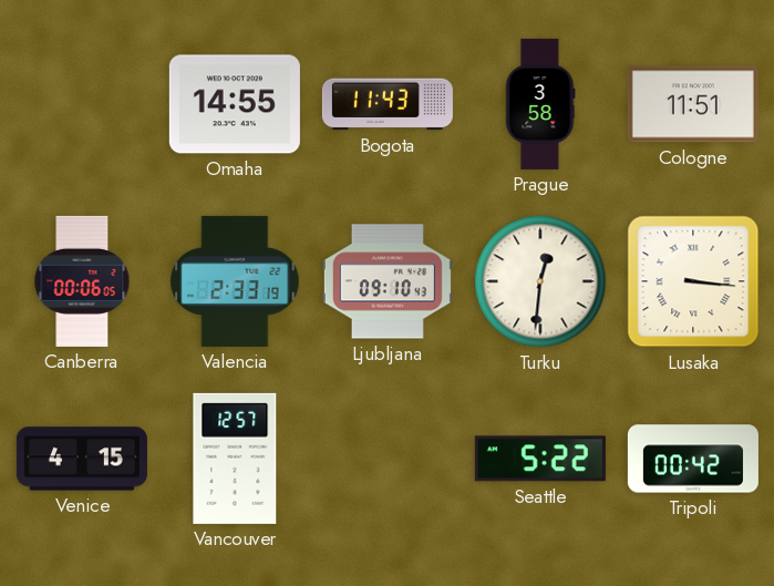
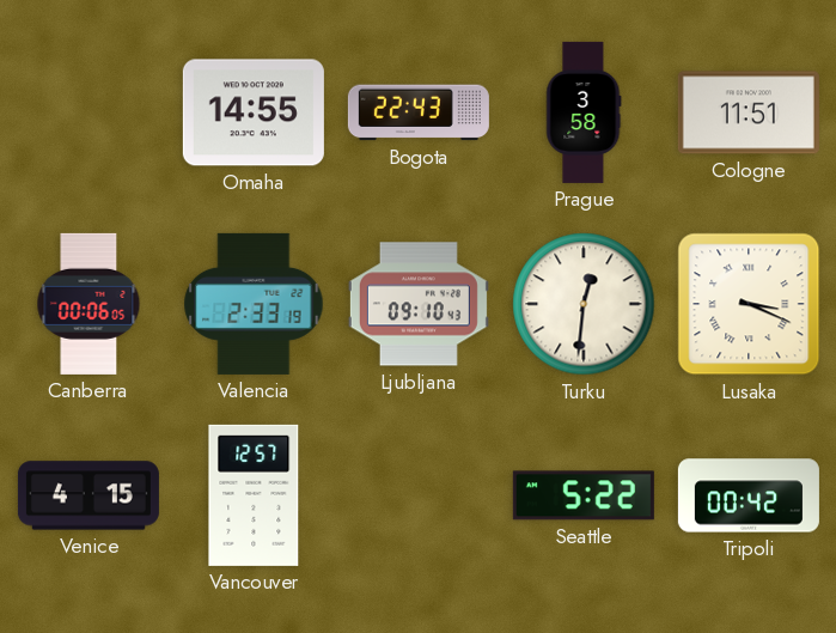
Bogota: 11:43 -> 22:43 (419, 112)
Lusaka: 3:16 -> 3:19 (749, 304)
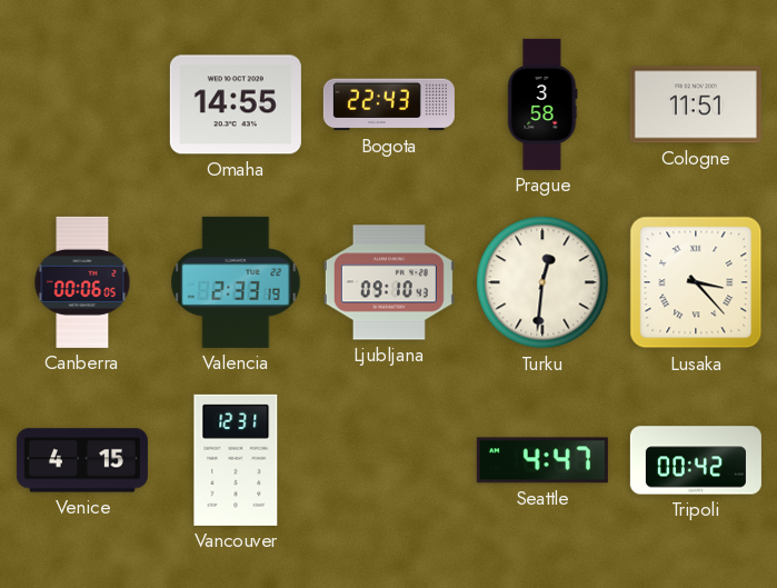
Lusaka: 3:19 -> 3:23 (696, 282)
Vancouver: 12:57 -> 12:31 (236, 460)
Seattle: 5:22 -> 4:47 (542, 460)
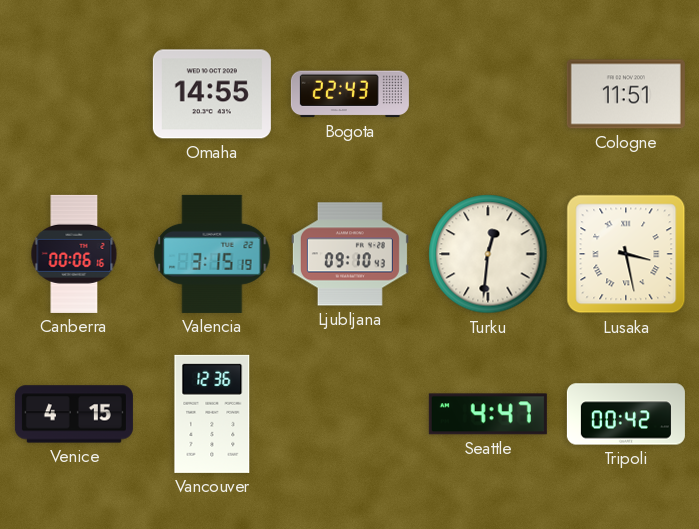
Prague: 3:58 -> none (542, 104)
Canberra: 00:06:05 -> 00:06:16 (74, 254)
Valencia: 2:33 -> 3:15 (212, 254)
Lusaka: 3:23 -> 3:28 (626, 254)
Vancouver: 12:31 -> 12:36 (212, 414)
